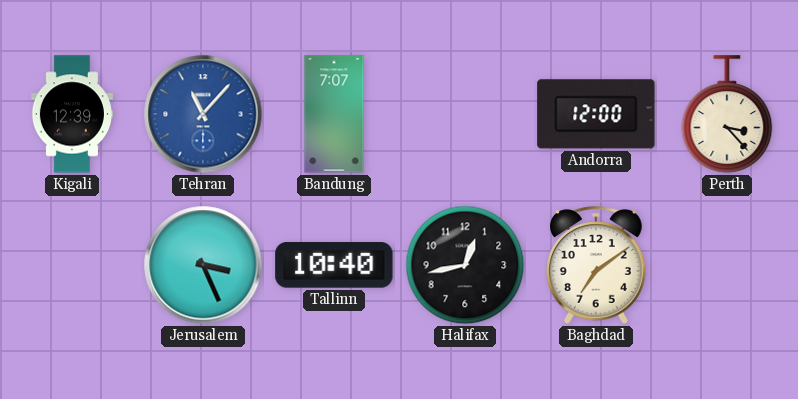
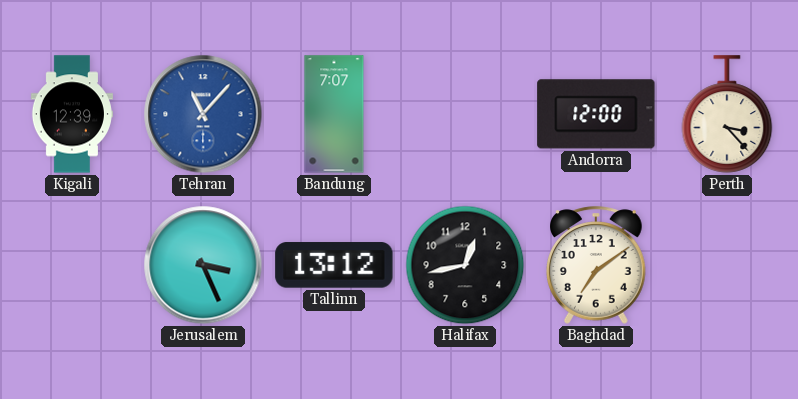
Tallinn: 10:40 -> 13:12 (334, 265)
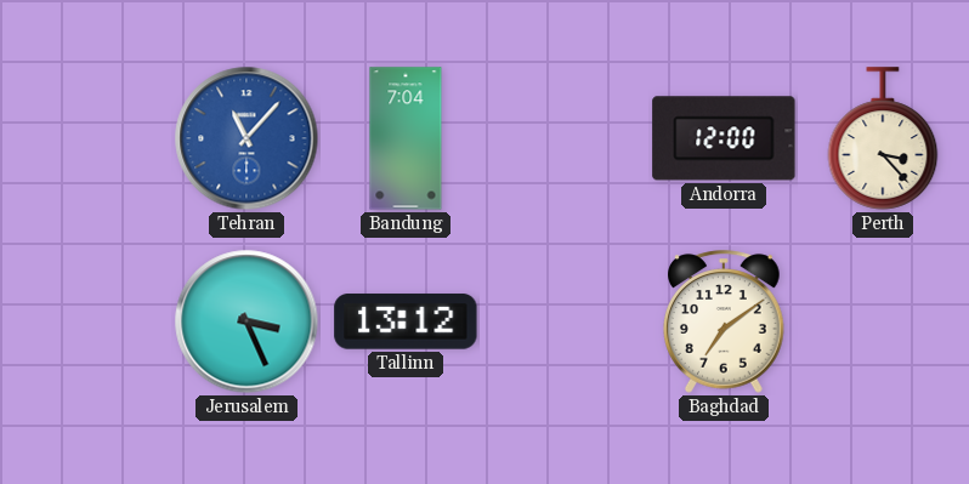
Kigali: 12:39 -> none (72, 114)
Bandung: 7:07 -> 7:04 (406, 138)
Halifax: 12:43 -> none (465, 265)
